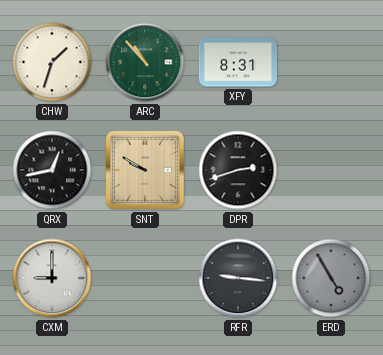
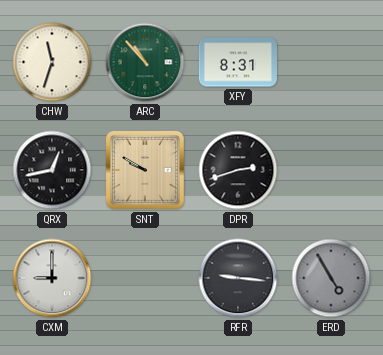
CHW: 1:33 -> 11:33 (52, 62)
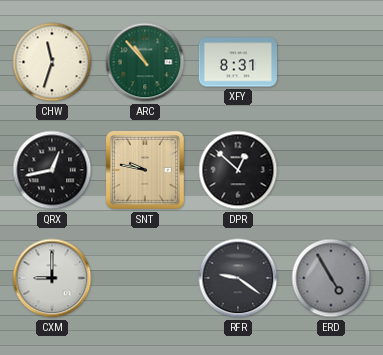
SNT: 9:50 -> 9:47 (145, 170)
DPR: 2:42 -> 12:52 (238, 170)
RFR: 9:16 -> 9:21 (238, 278)
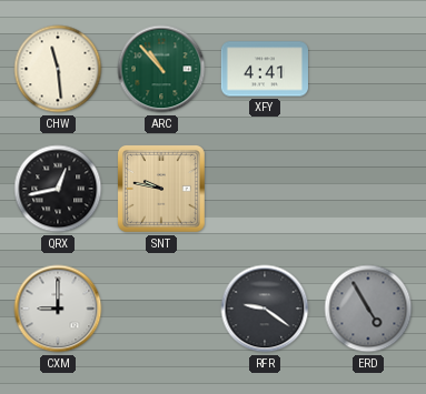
CHW: 11:33 -> 11:29 (58, 69)
XFY: 8:31 -> 4:41 (265, 69)
DPR: 12:52 -> none (238, 170)
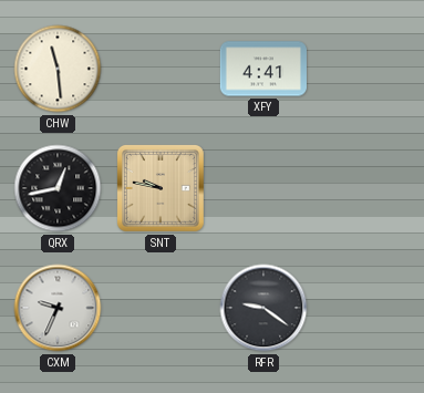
ARC: 10:53 -> none (161, 69)
CXM: 9:00 -> 9:34 (58, 308)
ERD: 4:55 -> none (368, 309)
